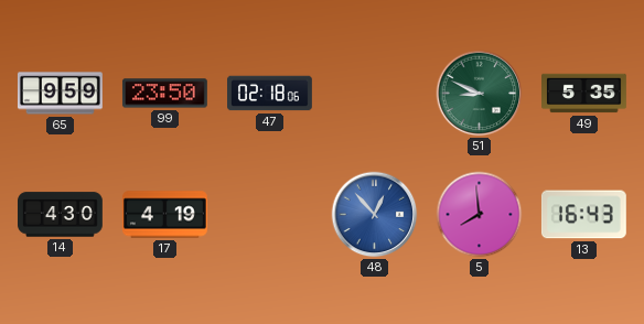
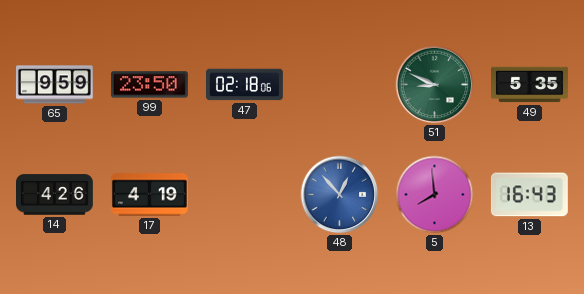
14: 4:30 -> 4:26 (55, 195)
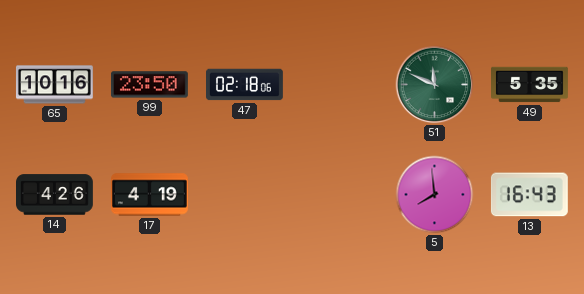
65: 9:59 -> 10:16 (54, 85)
51: 8:49 -> 11:49 (435, 85)
48: 12:53 -> none (340, 195)
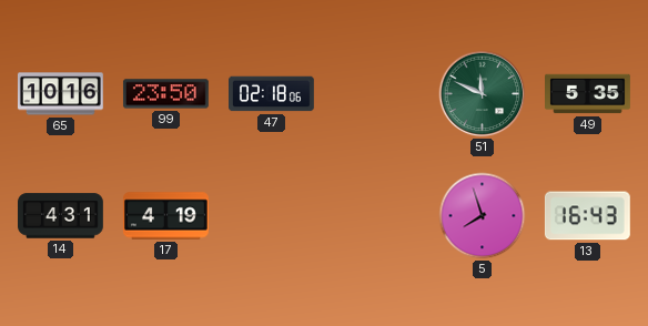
14: 4:26 -> 4:31 (61, 216)
5: 7:59 -> 7:57 (483, 216)
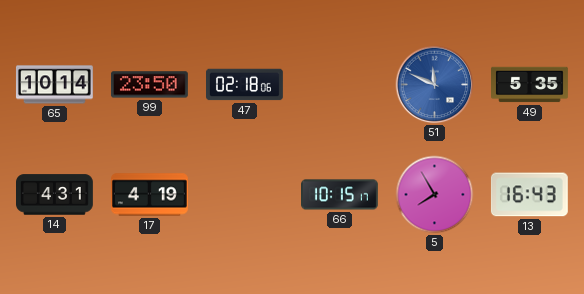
65: 10:16 -> 10:14 (54, 85)
51 dial: green -> blue (435, 85)
66: none -> 10:15 (340, 195)
5: 7:57 -> 7:55 (435, 195)
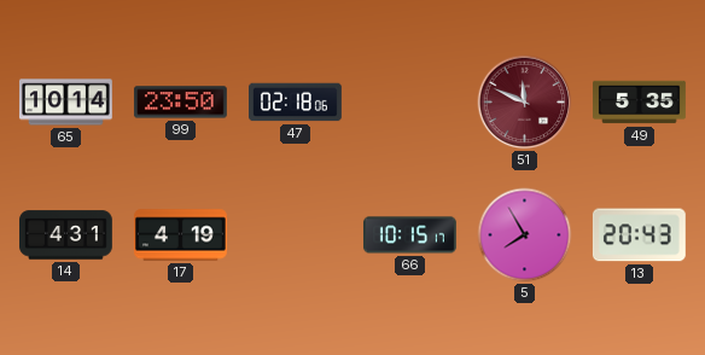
51 dial: blue -> burgundy (525, 103)
13: 16:43 -> 20:43 (639, 235)
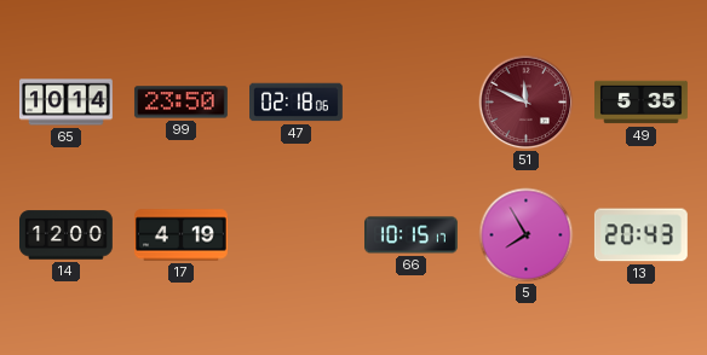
14: 4:31 -> 12:00 (67, 235)
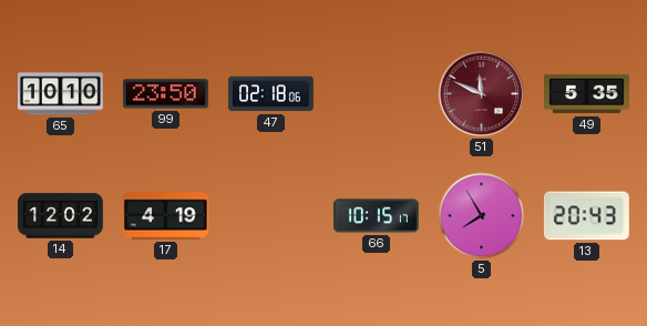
65: 10:14 -> 10:10 (60, 94)
14: 12:00 -> 12:02 (61, 216)
